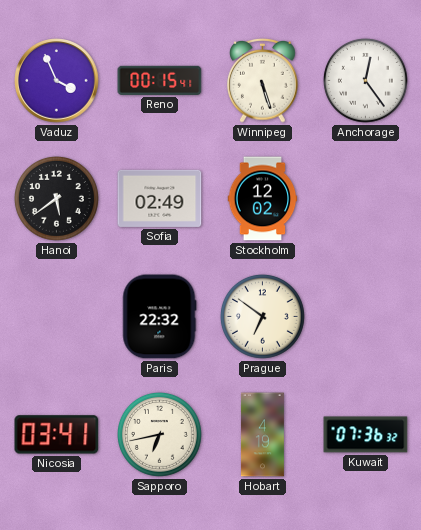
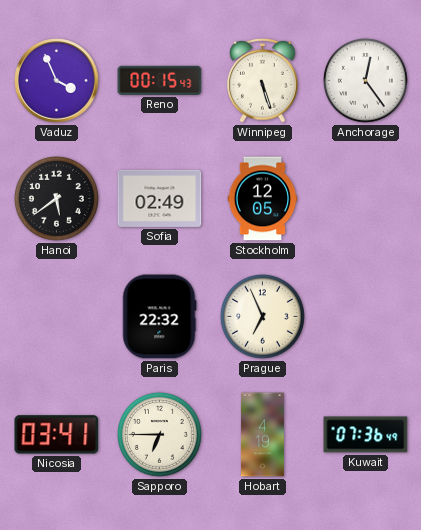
Reno: 00:15:41 -> 00:15:43 (160, 80)
Stockholm: 12:02 -> 12:05 (263, 199)
Prague: 6:51 -> 6:56 (262, 316)
Sapporo: 6:43 -> 6:45 (159, 434)
Kuwait: 07:36:32 -> 07:36:49 (366, 435)
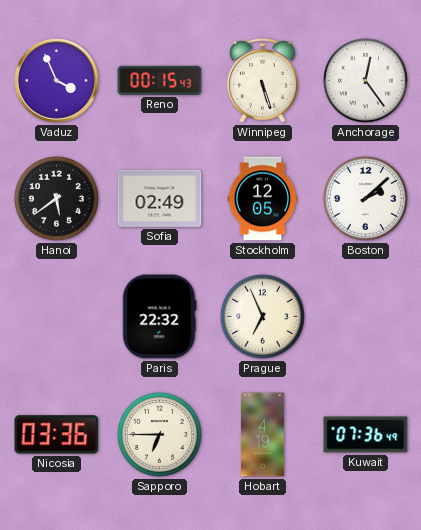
Boston: none -> 2:08 (365, 198)
Nicosia: 03:41 -> 03:36 (57, 435)
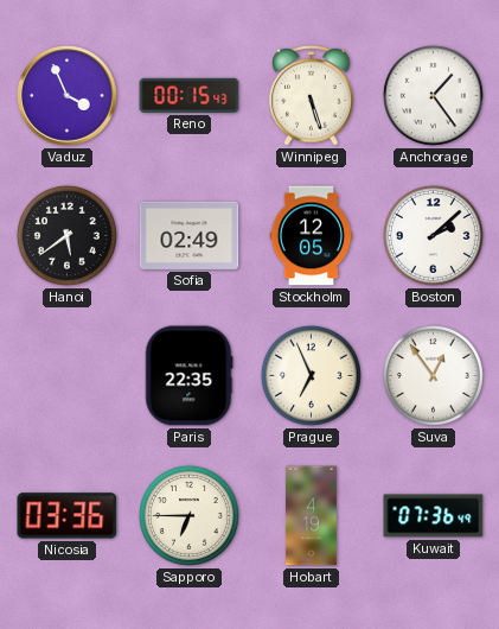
Anchorage: 12:24 -> 1:24 (433, 95)
Paris: 22:32 -> 22:35 (188, 376)
Suva: none -> 12:54 (433, 375)
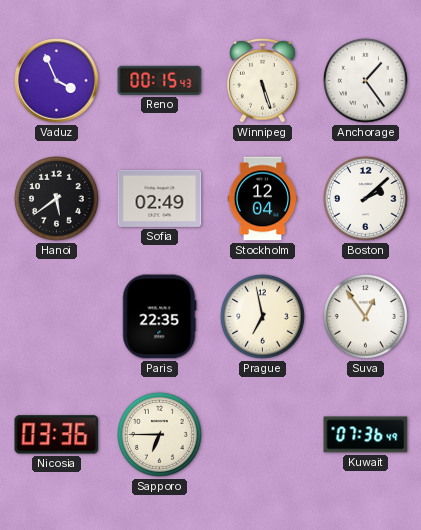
Stockholm: 12:05 -> 12:04 (263, 199)
Prague: 6:56 -> 6:58 (262, 316)
Hobart: 4:19 -> none (311, 516)
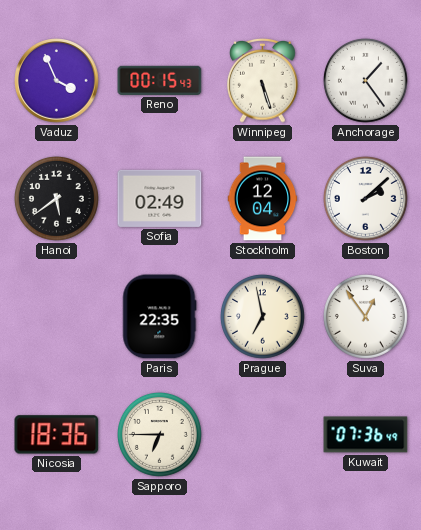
Nicosia: 03:36 -> 18:36 (57, 435)
